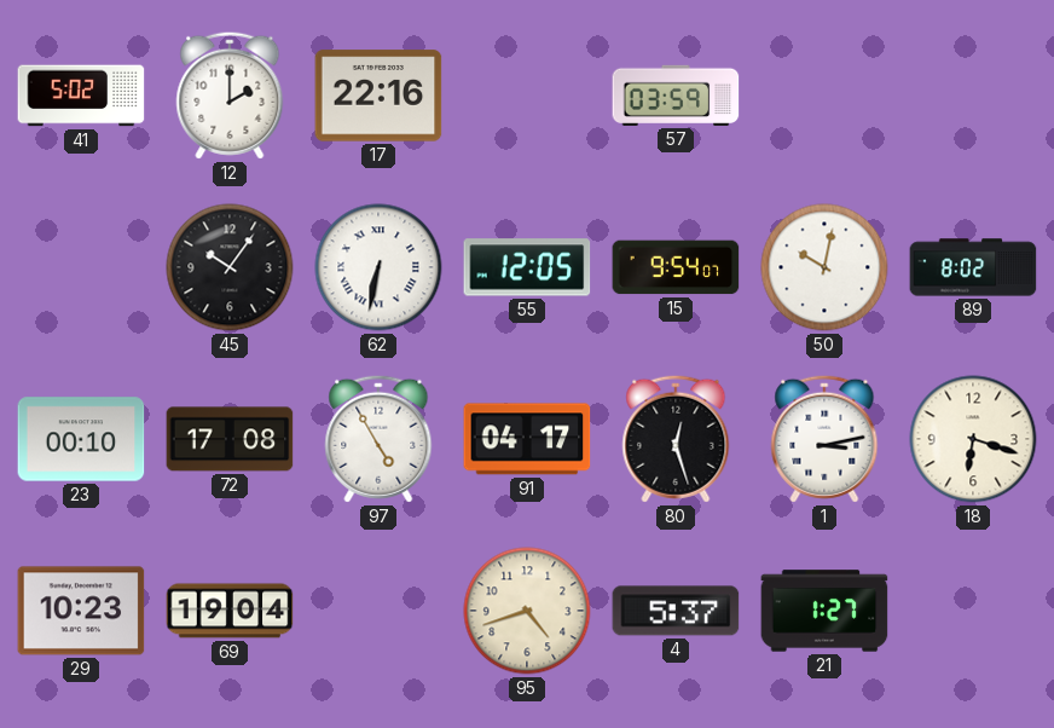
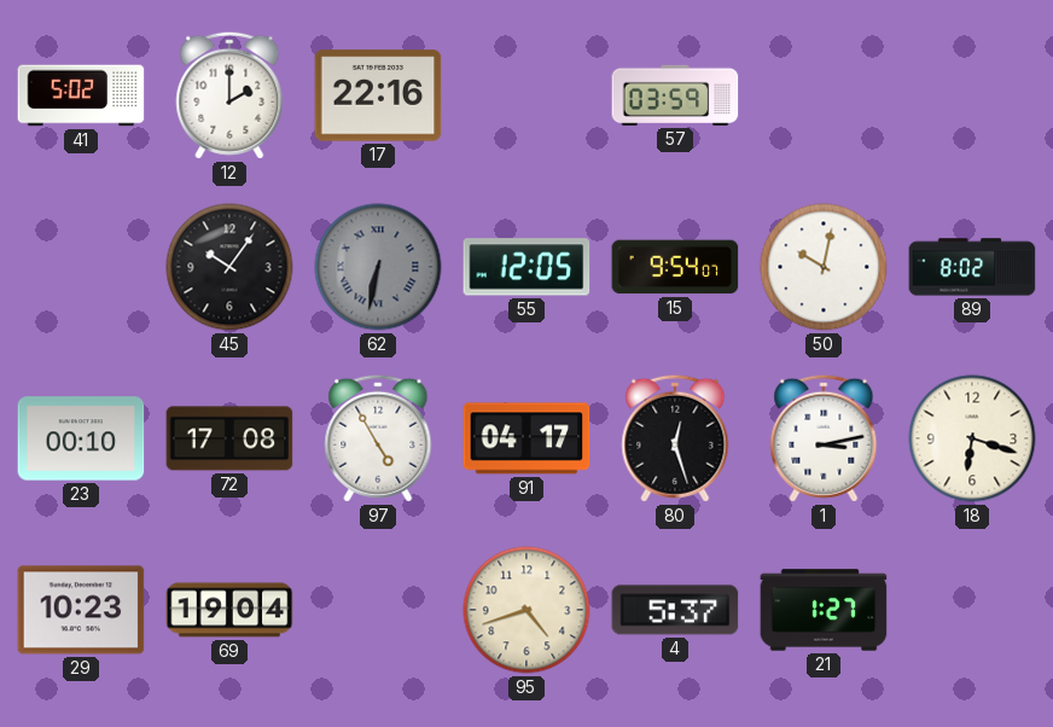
62 dial: white -> grey (378, 267)
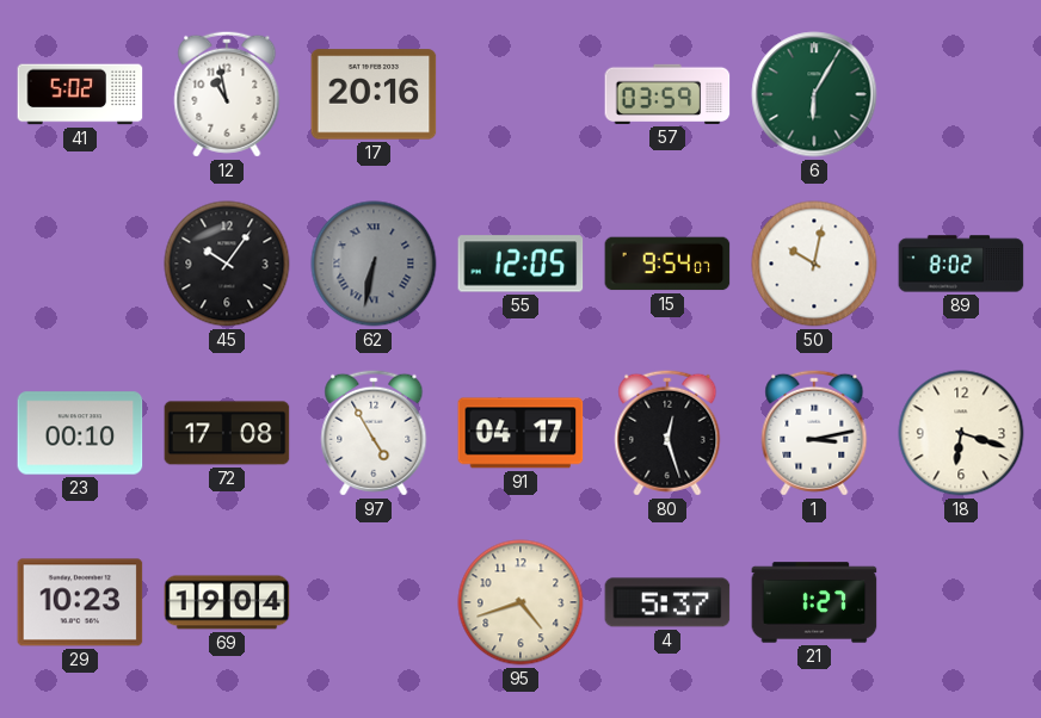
12: 2:00 -> 10:58 (227, 94)
17: 22:16 -> 20:16 (374, 94)
6: none -> 6:05 (814, 94)
